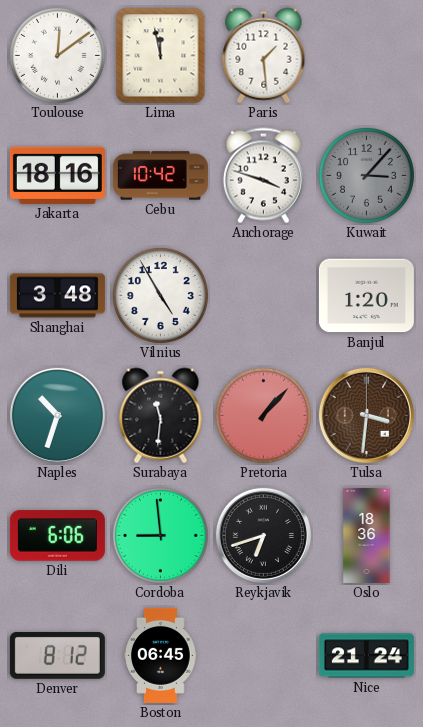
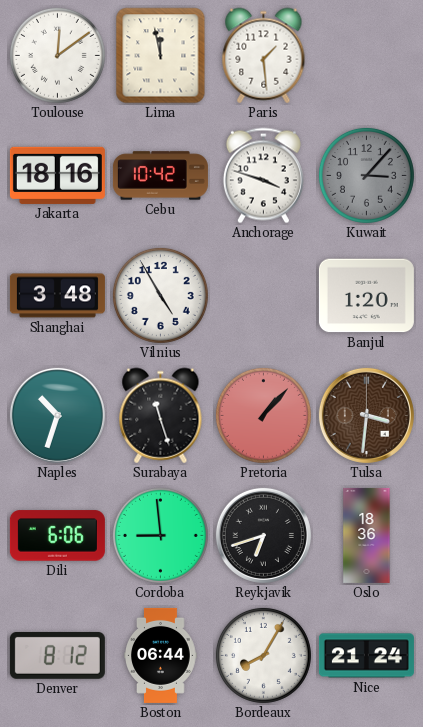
Surabaya: 11:31 -> 11:27 (161, 416)
Boston: 06:45 -> 06:44 (161, 655)
Bordeaux: none -> 8:05 (263, 655)
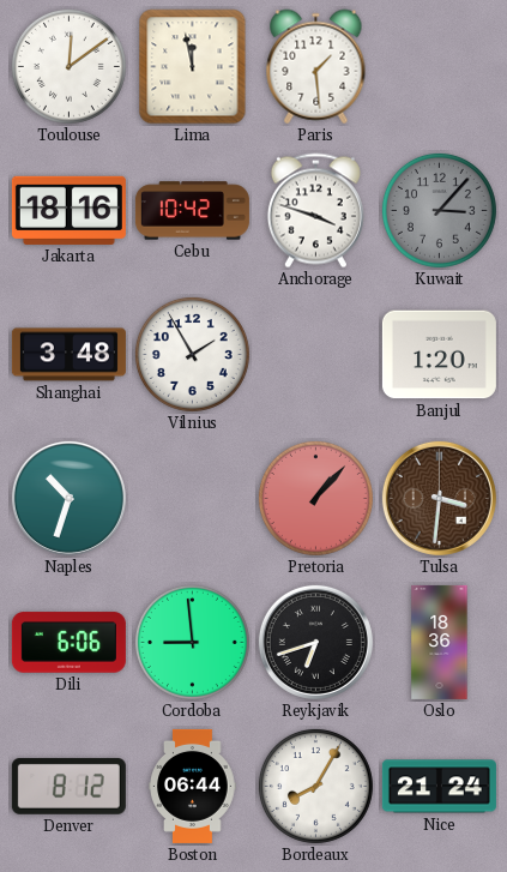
Vilnius: 4:55 -> 1:55 (192, 354)
Surabaya: 11:27 -> none (161, 416)
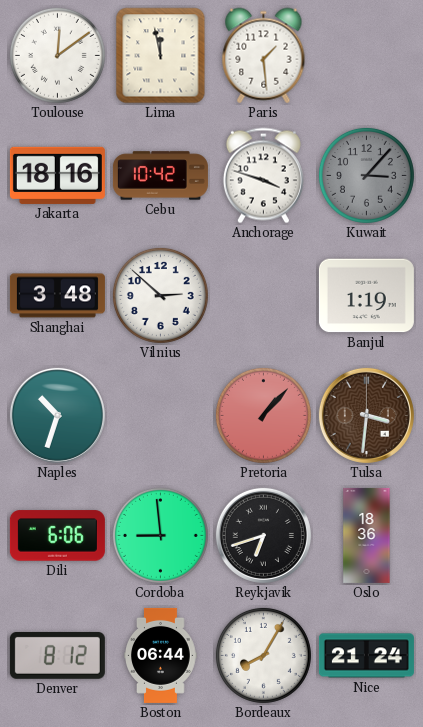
Vilnius: 1:55 -> 2:52 (160, 295)
Banjul: 1:20 -> 1:19 (366, 296)
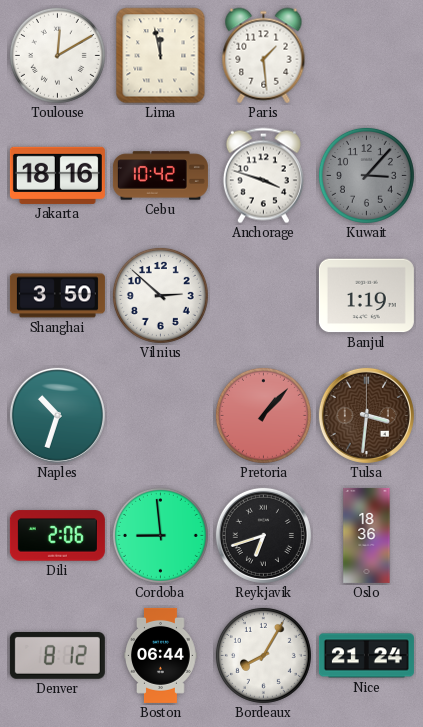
Toulouse: 12:09 -> 12:10 (57, 55)
Shanghai: 3:48 -> 3:50 (57, 296)
Dili: 6:06 -> 2:06 (57, 536)
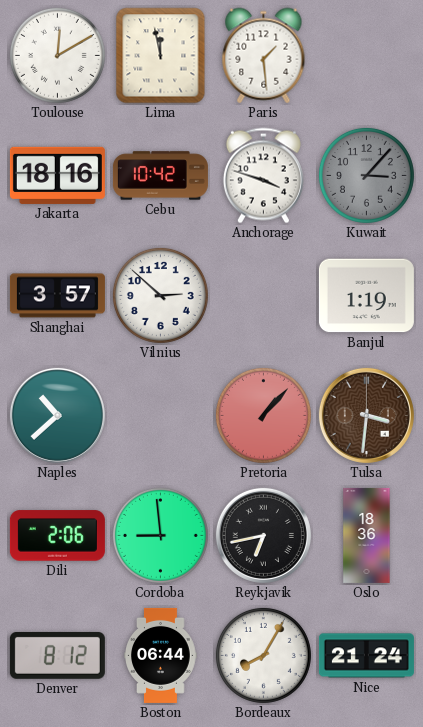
Shanghai: 3:50 -> 3:57 (57, 296)
Naples: 10:33 -> 10:38 (57, 415)
Reykjavik: 6:42 -> 6:43 (263, 535)
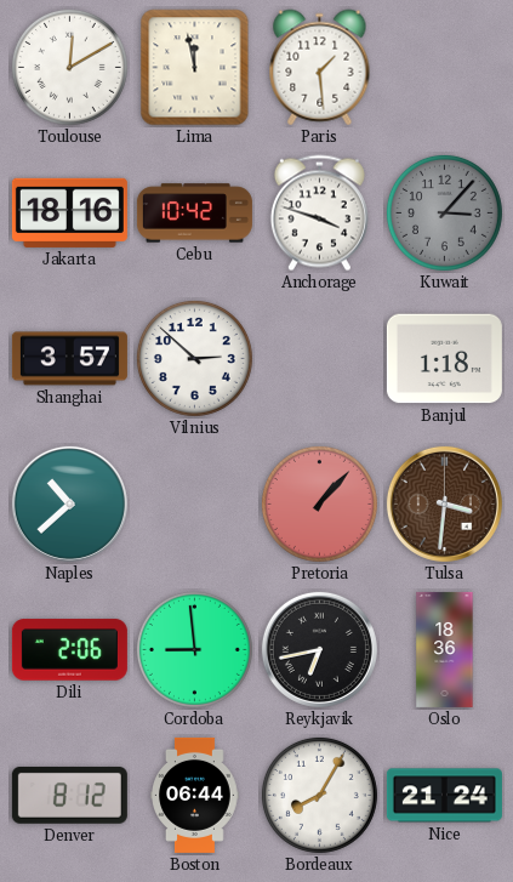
Banjul: 1:19 -> 1:18 (444, 359)
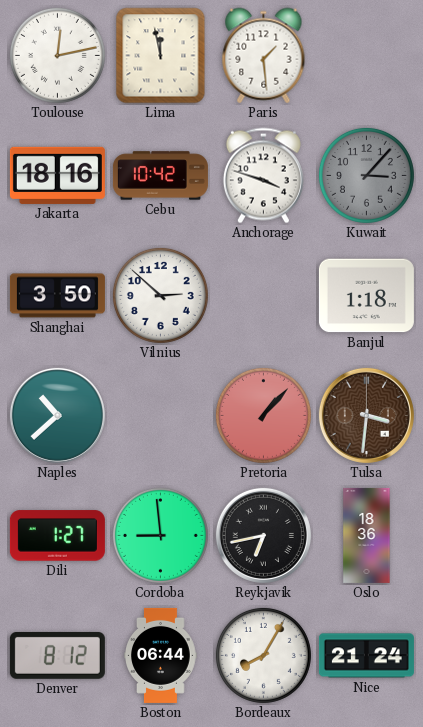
Toulouse: 12:10 -> 12:13 (57, 55)
Shanghai: 3:57 -> 3:50 (57, 296)
Dili: 2:06 -> 1:27 (57, 536)
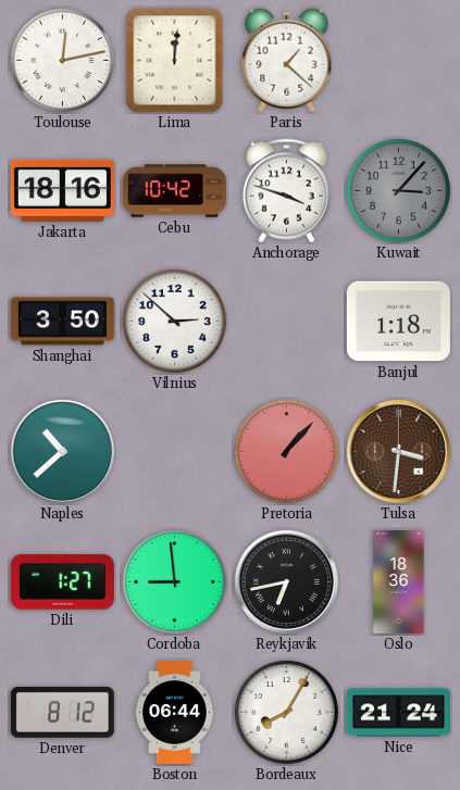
Lima: 11:58 -> 12:01 (175, 61)
Paris: 1:29 -> 1:22 (287, 61)
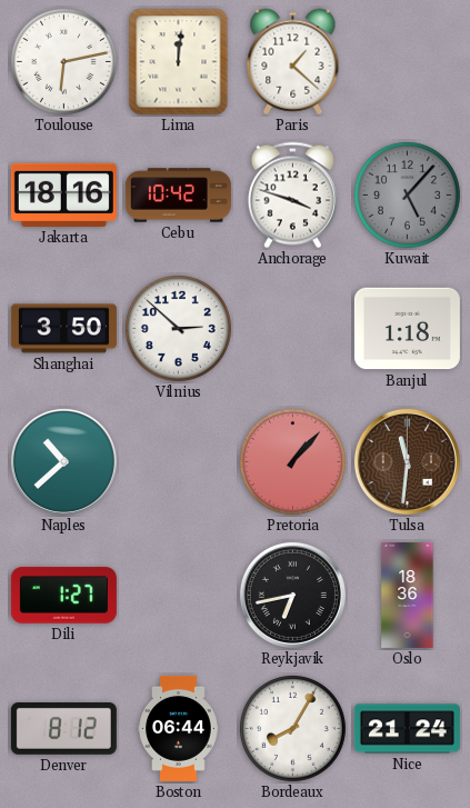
Toulouse: 12:13 -> 6:13 (63, 61)
Kuwait: 3:07 -> 5:07 (407, 194)
Tulsa: 3:31 -> 11:31 (407, 461)
Cordoba: 8:59 -> none (174, 581)
